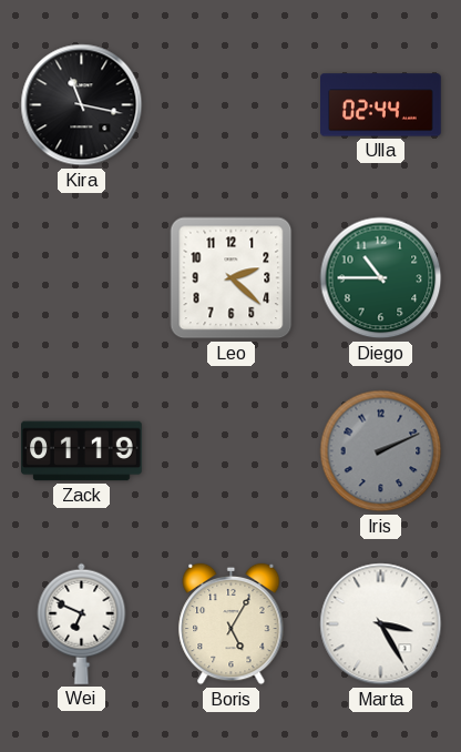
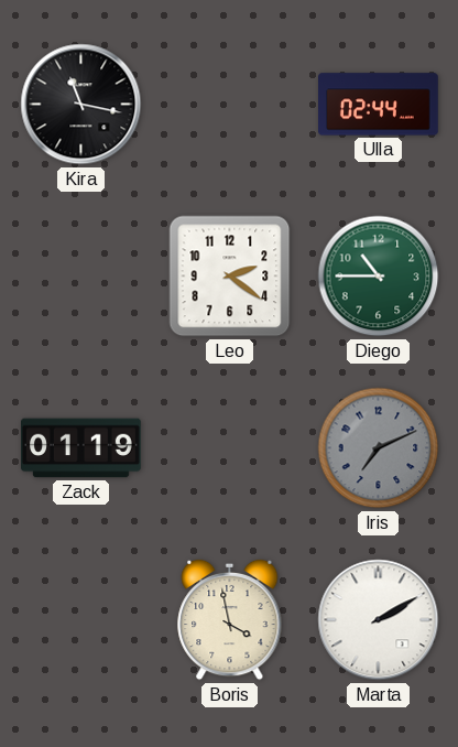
Leo: 2:22 -> 2:21 (230, 277)
Iris: 2:11 -> 7:11 (379, 448)
Wei: 6:49 -> none (82, 623)
Boris: 5:05 -> 3:58 (230, 620)
Marta: 3:25 -> 2:10 (379, 620)
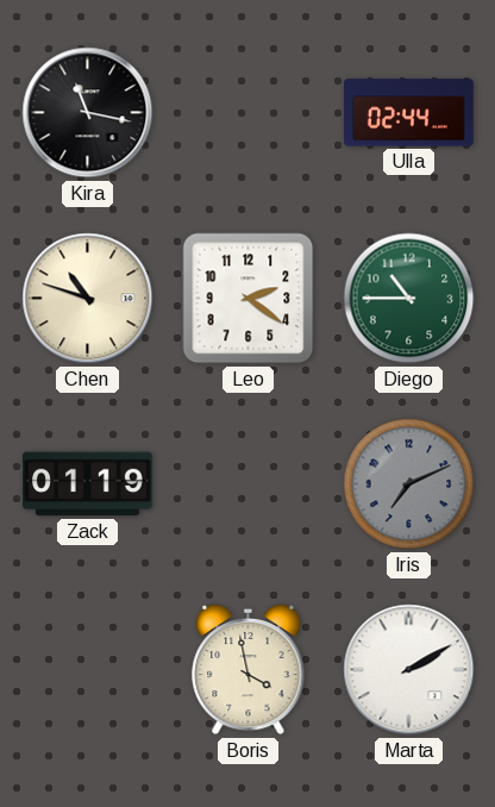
Chen: none -> 10:48 (88, 299)
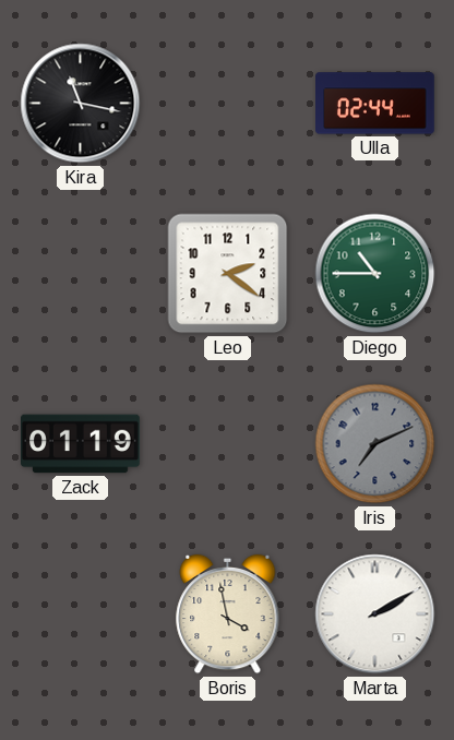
Chen: 10:48 -> none (88, 299)
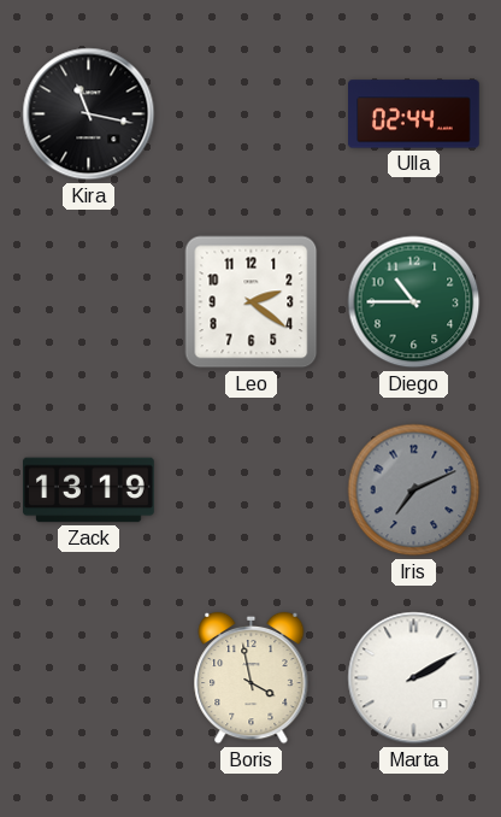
Zack: 01:19 -> 13:19 (89, 490)
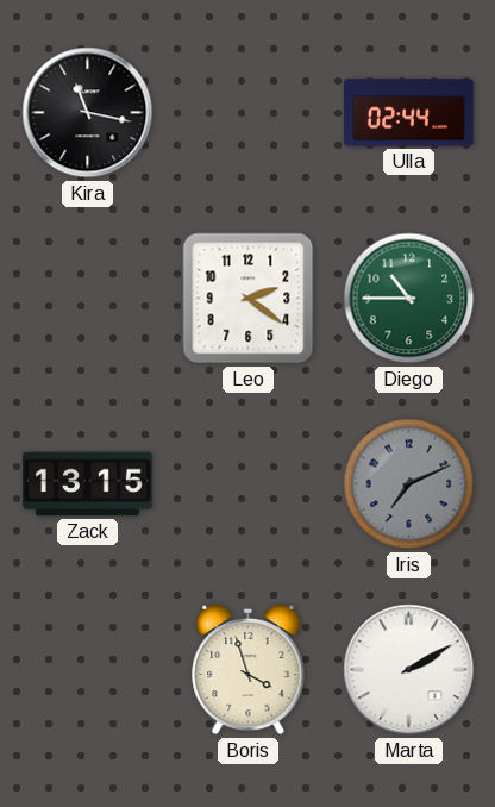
Zack: 13:19 -> 13:15 (88, 484)
Boris: 3:58 -> 3:57 (249, 670)
